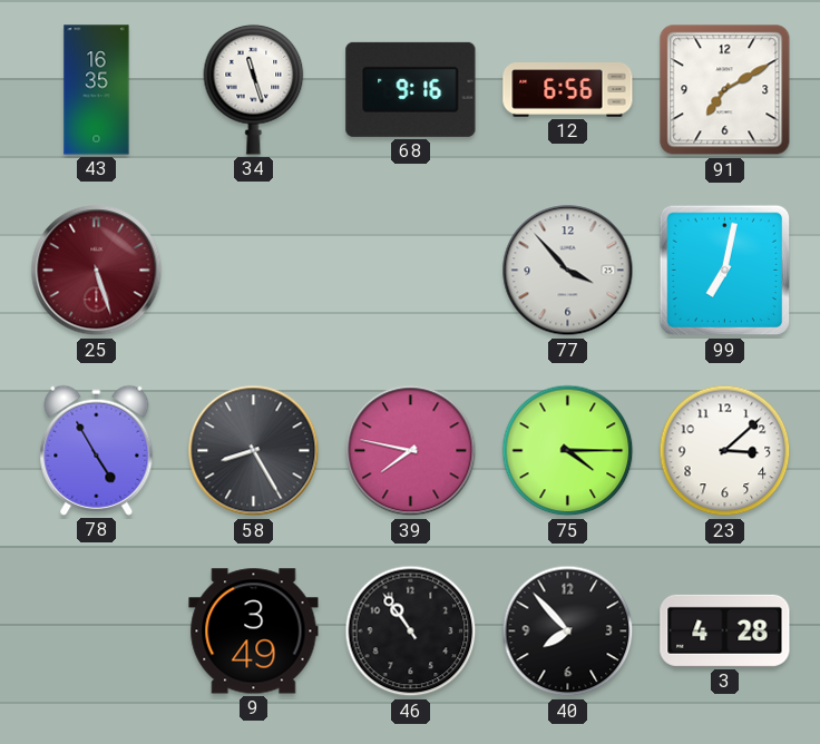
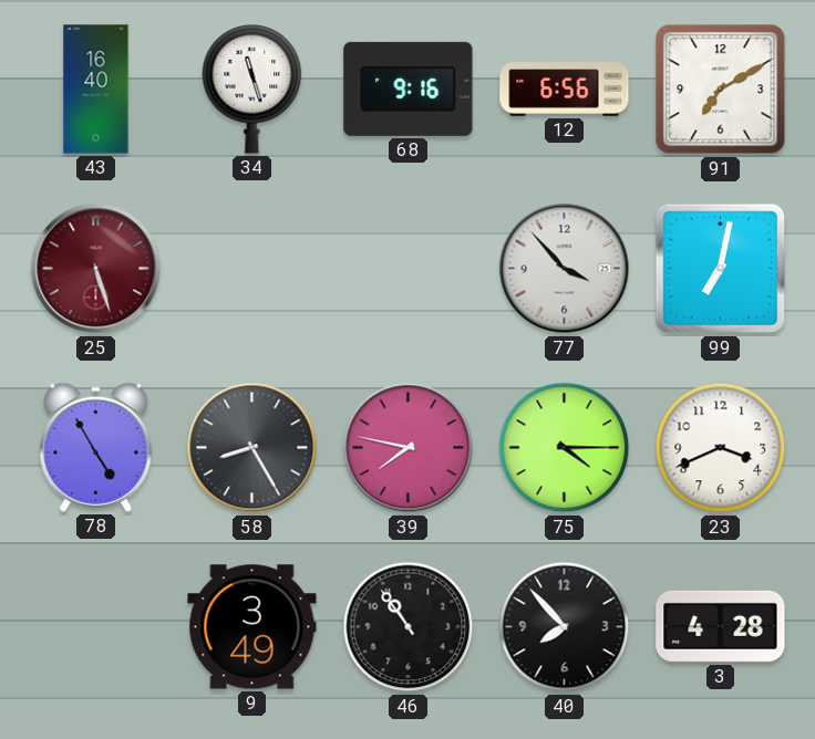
43: 16:35 -> 16:40 (96, 90)
23: 3:08 -> 3:41 (721, 448)
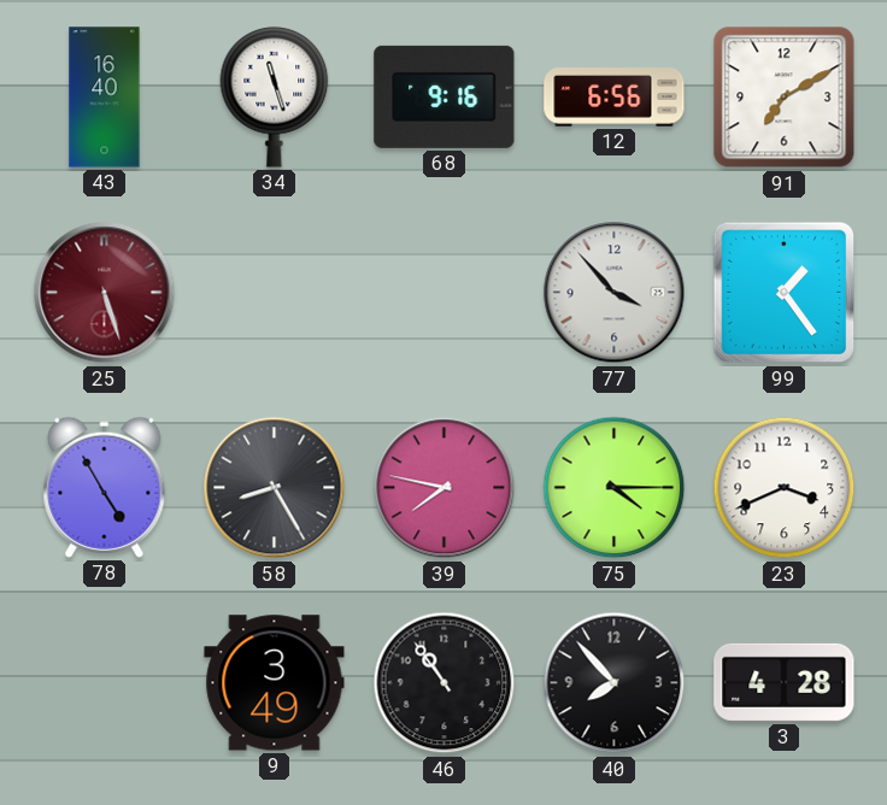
99: 7:02 -> 1:24 (785, 293)
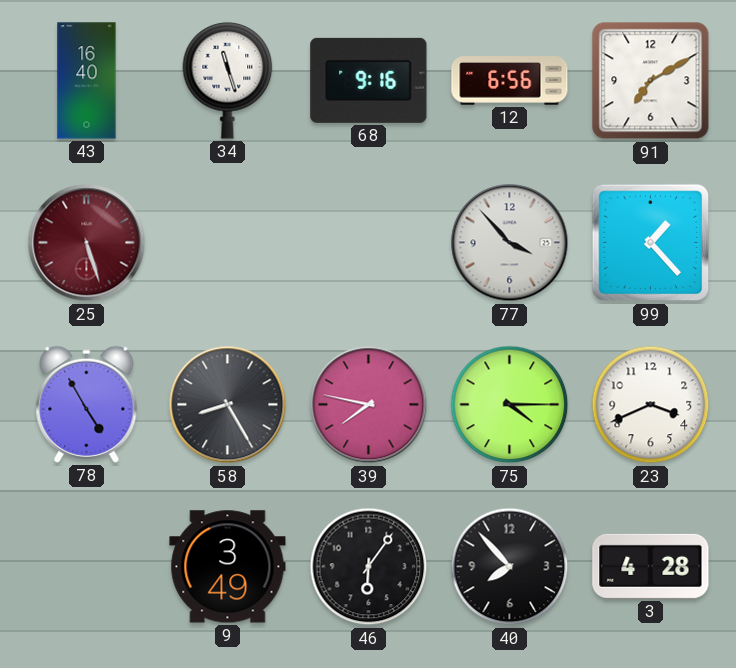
99: 1:24 -> 1:23 (651, 243)
46: 10:54 -> 6:06 (369, 567)
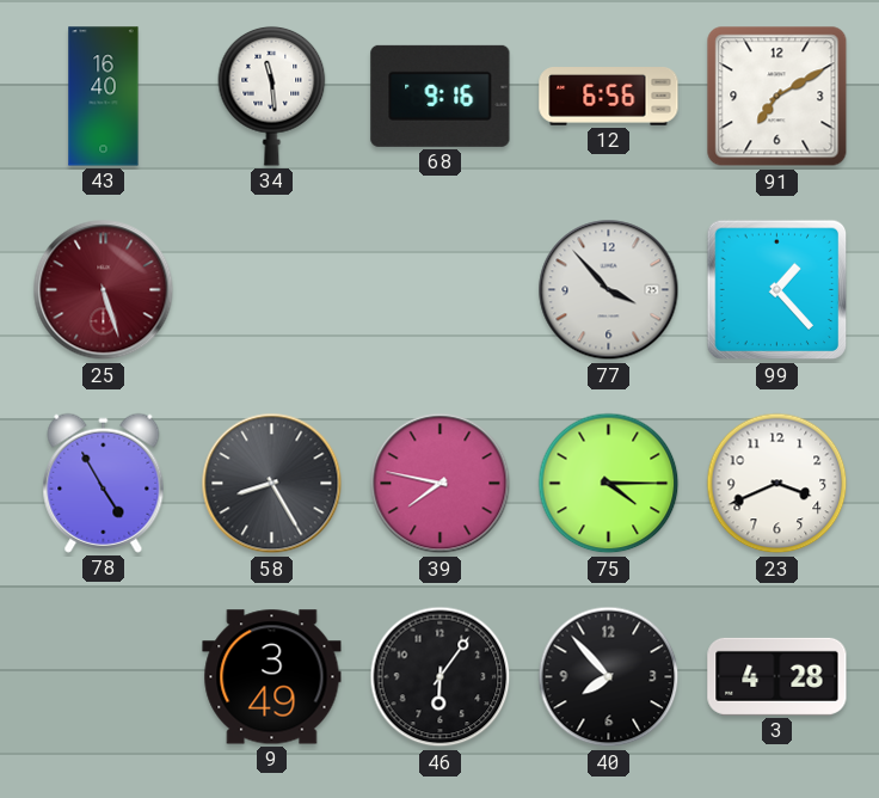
34: 11:27 -> 11:29 (272, 97)
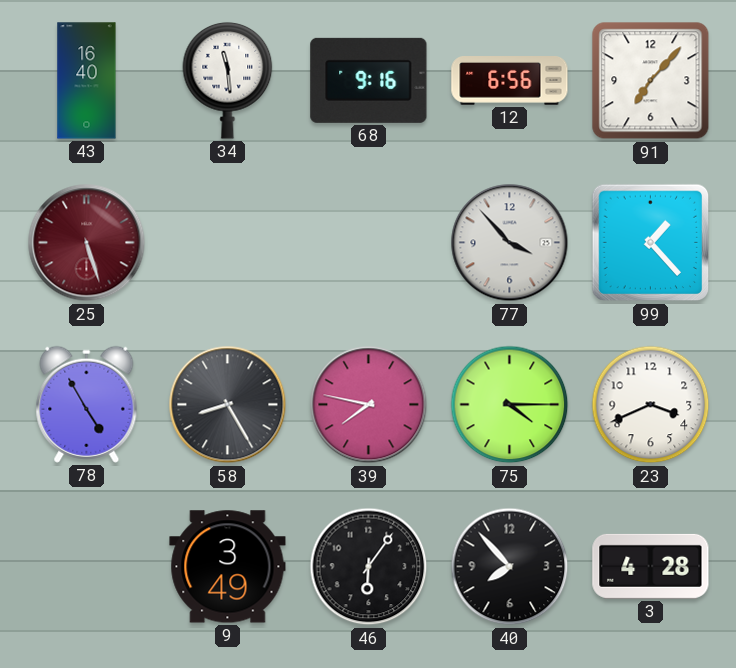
91: 7:10 -> 7:07 (651, 81)
